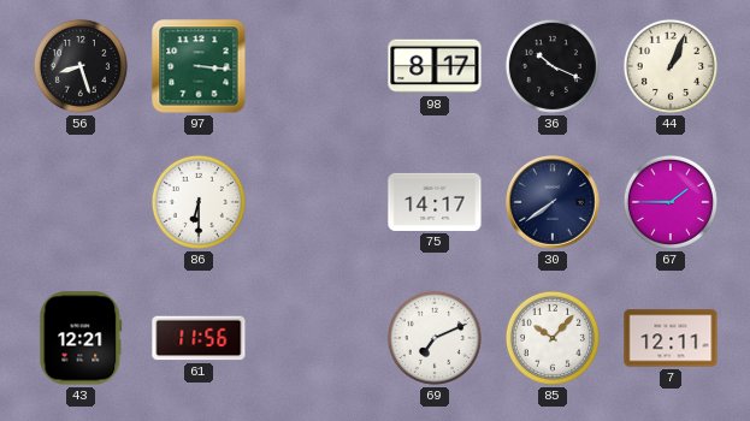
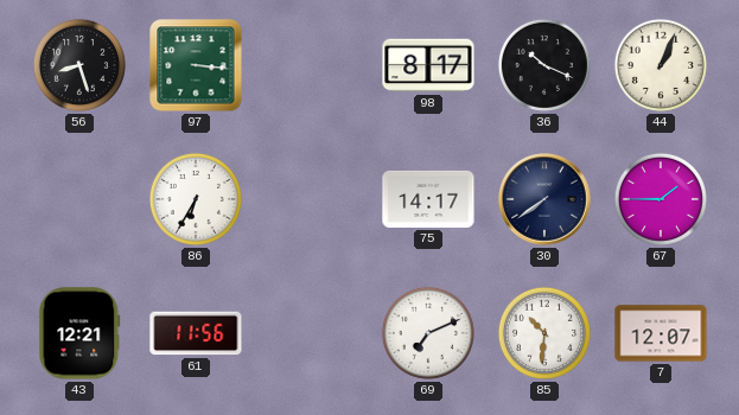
86: 6:30 -> 6:35 (196, 199)
85: 10:07 -> 10:31 (544, 333)
7: 12:11 -> 12:07 (661, 333)
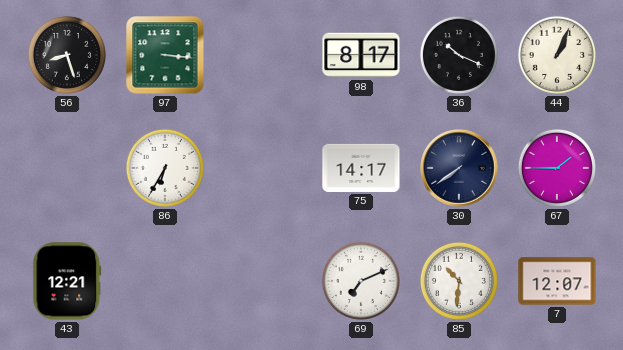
61: 11:56 -> none (196, 333)
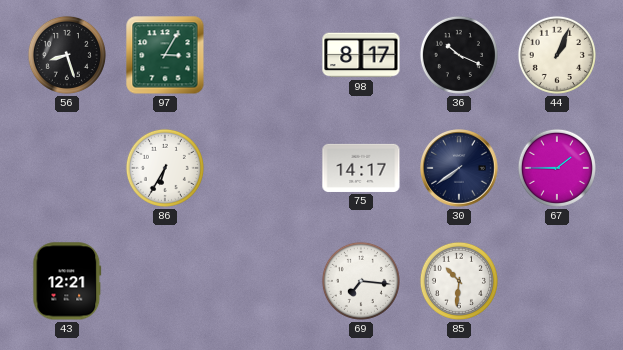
97: 3:16 -> 3:05 (165, 55)
69: 7:11 -> 7:16 (361, 281)
7: 12:07 -> none (557, 281)
